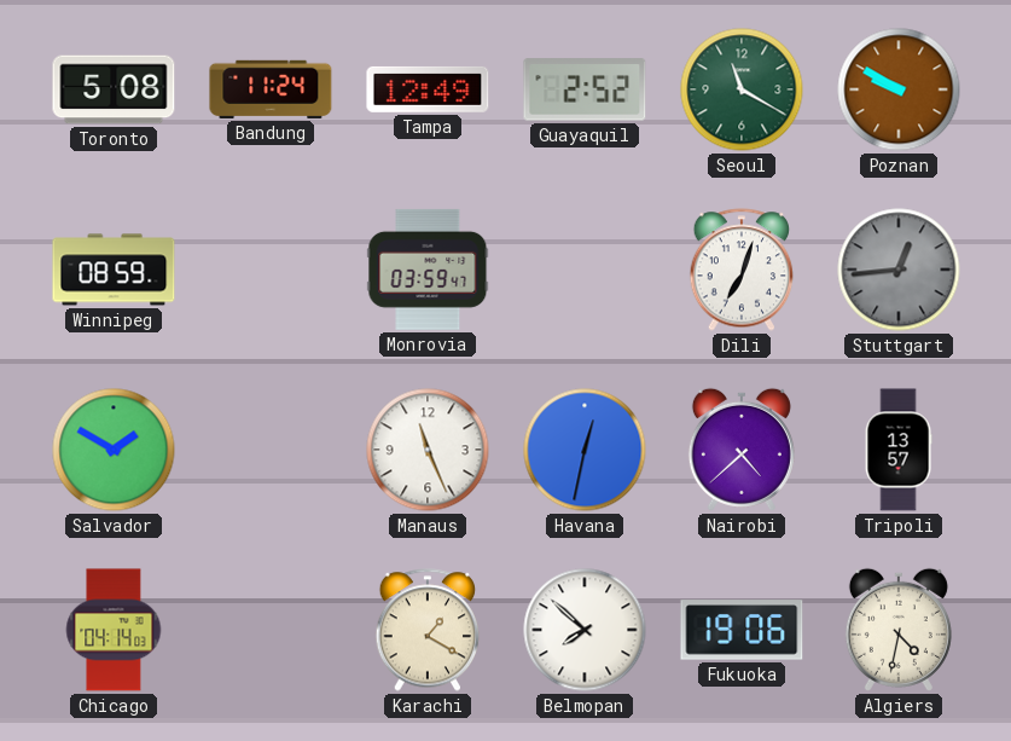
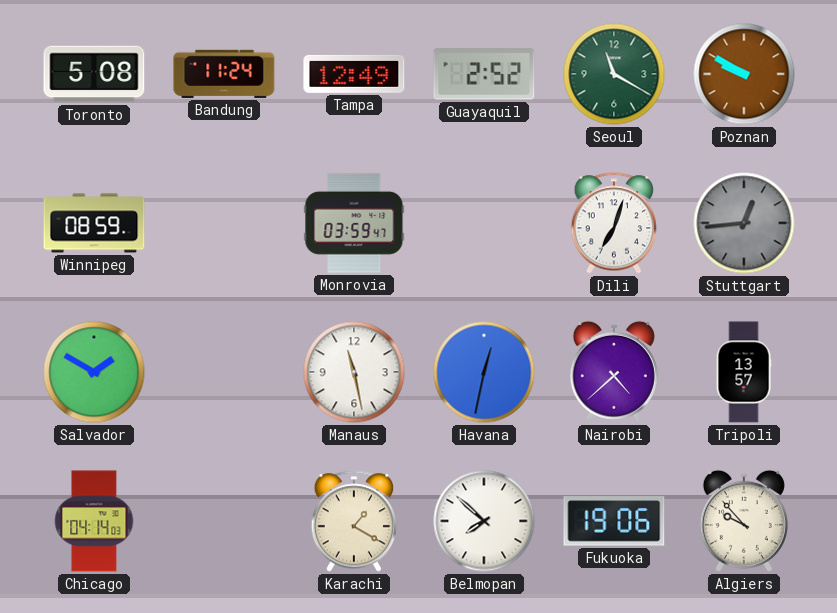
Manaus: 11:26 -> 11:28 (354, 372)
Algiers: 4:32 -> 9:53 (744, 521)
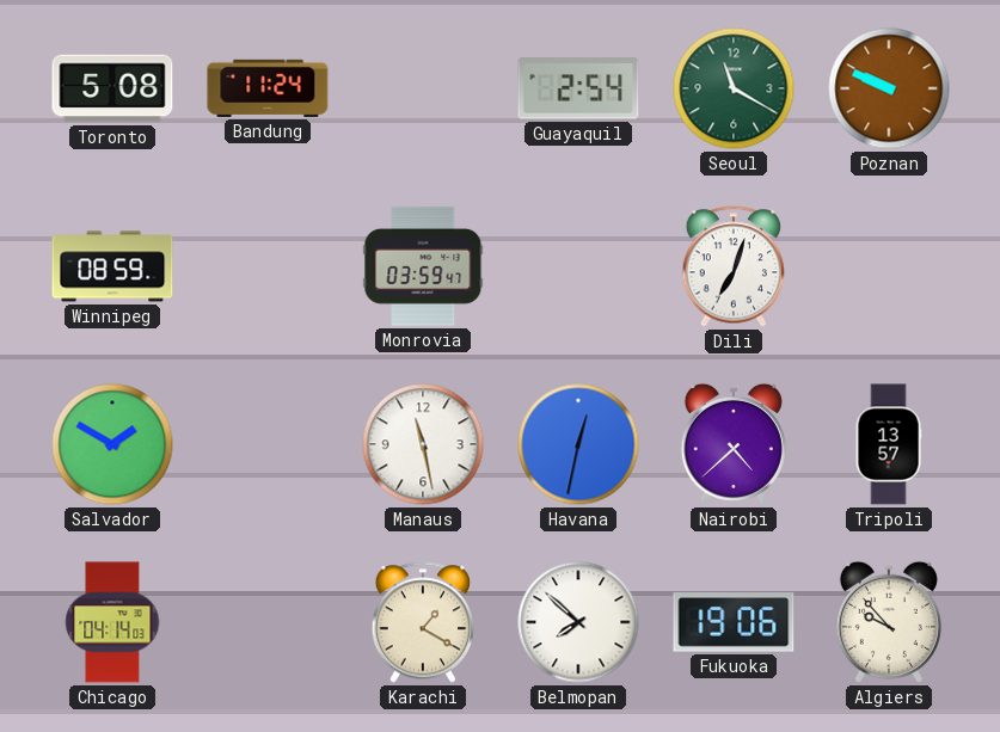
Tampa: 12:49 -> none (354, 74)
Guayaquil: 2:52 -> 2:54 (578, 88)
Poznan: 9:50 -> 9:49 (889, 88)
Stuttgart: 12:44 -> none (744, 223)
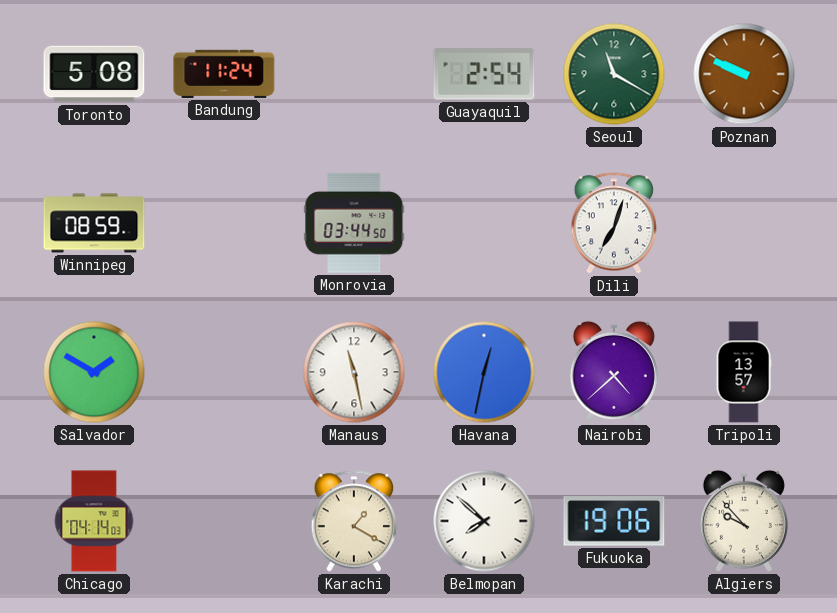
Monrovia: 03:59 -> 03:44 (354, 223)
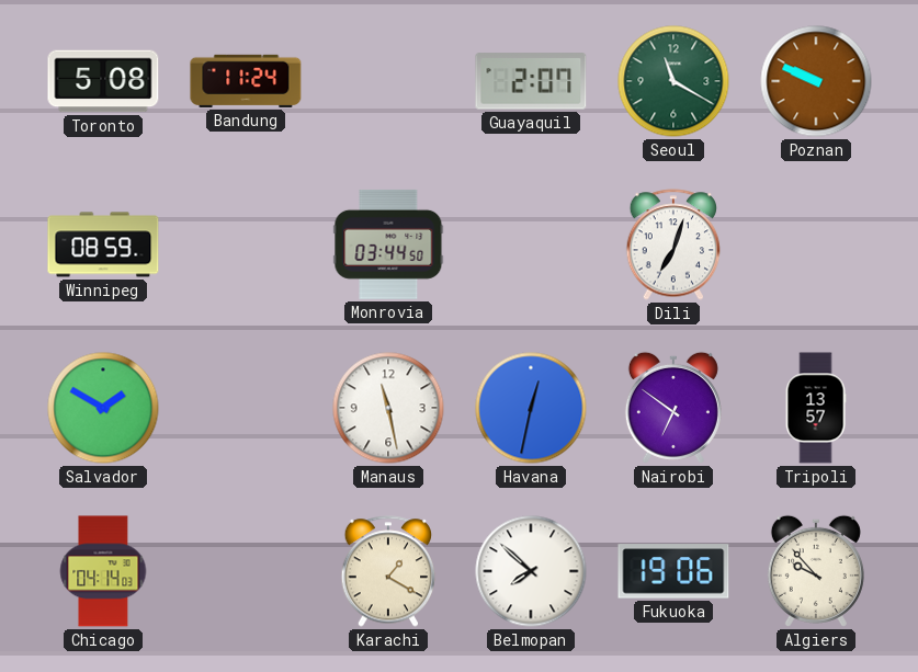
Guayaquil: 2:54 -> 2:07 (531, 81)
Nairobi: 4:38 -> 6:51 (673, 408)
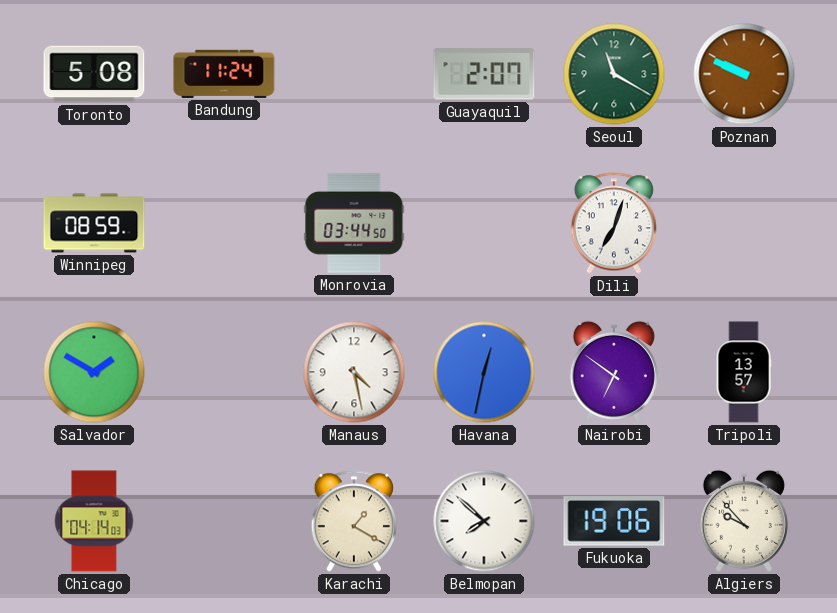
Manaus: 11:28 -> 4:28 (354, 372)
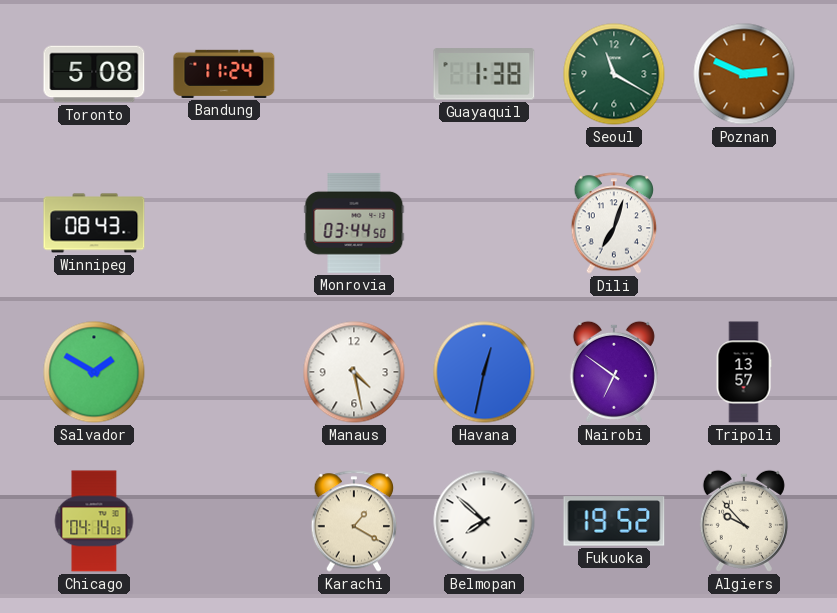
Guayaquil: 2:07 -> 1:38 (484, 74)
Poznan: 9:49 -> 2:49 (744, 74)
Winnipeg: 08:59 -> 08:43 (94, 223)
Fukuoka: 19:06 -> 19:52 (614, 521)
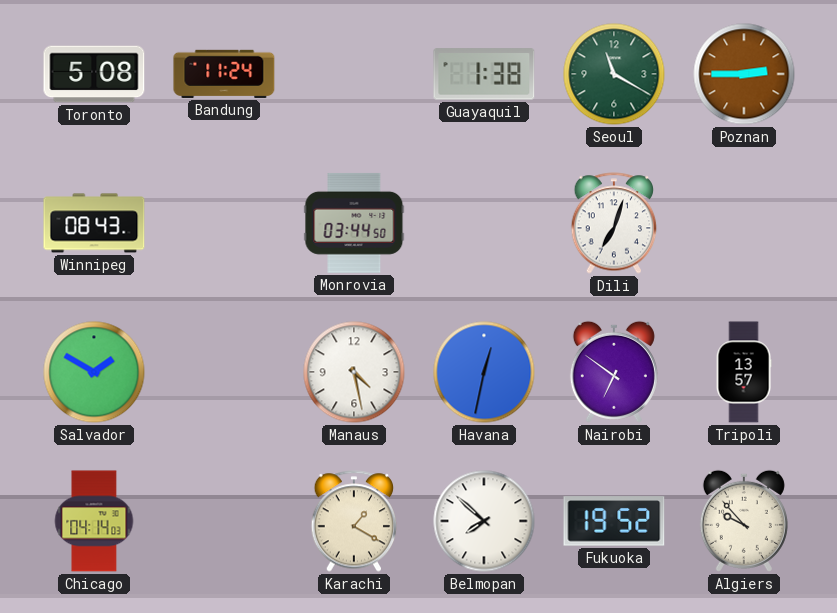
Poznan: 2:49 -> 2:45 (744, 74)
